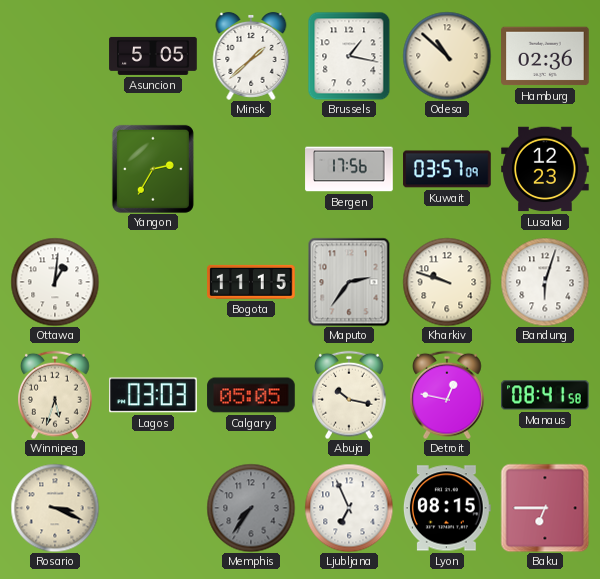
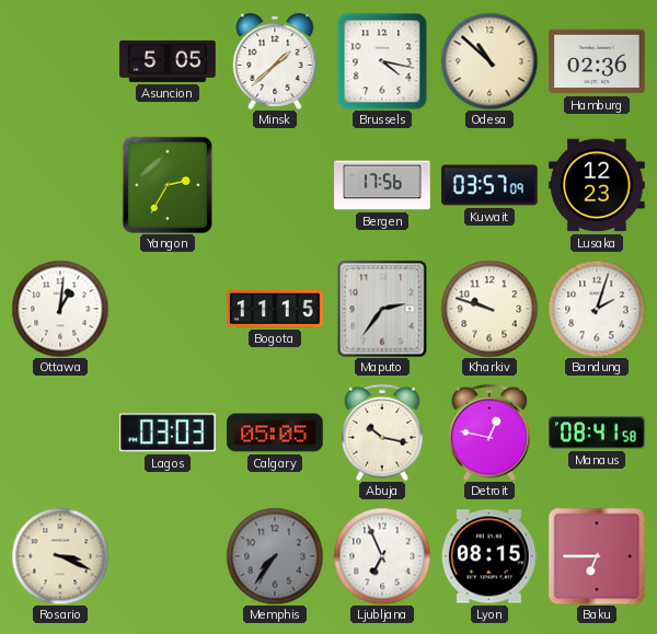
Brussels: 1:17 -> 4:17 (382, 61)
Bandung: 6:03 -> 2:03 (597, 309)
Winnipeg: 5:33 -> none (56, 395)
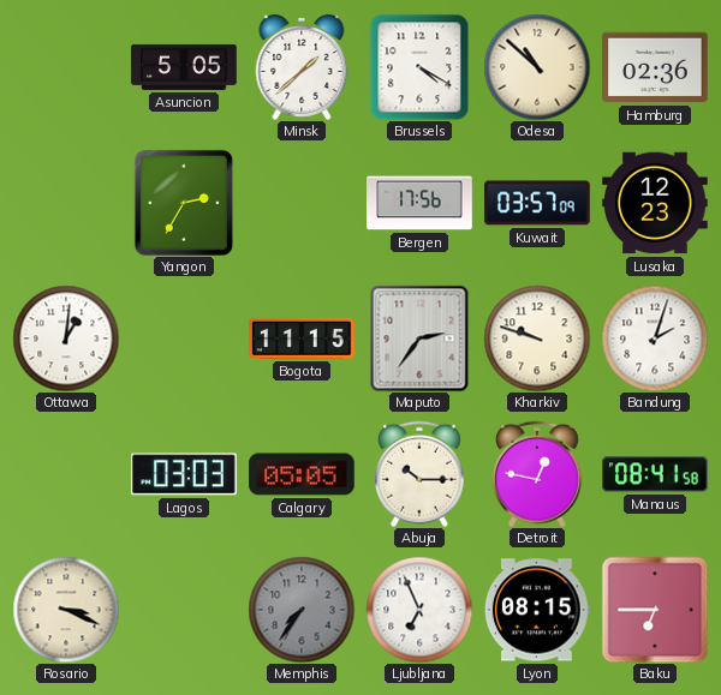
Brussels: 4:17 -> 4:20 (419, 67)
Abuja: 10:17 -> 10:15 (421, 474)
